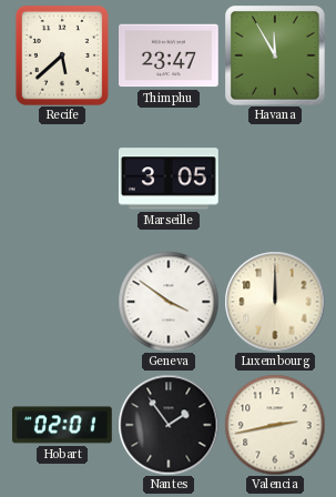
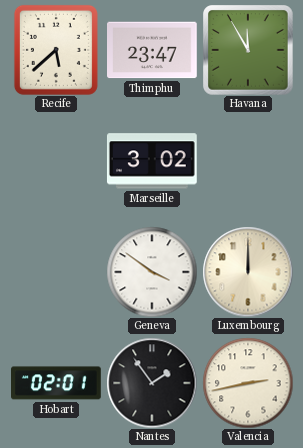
Marseille: 3:05 -> 3:02 (152, 161)
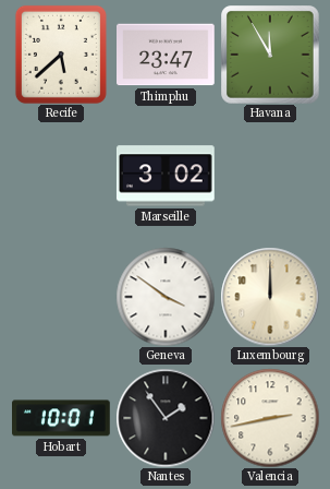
Hobart: 02:01 -> 10:01 (62, 418)
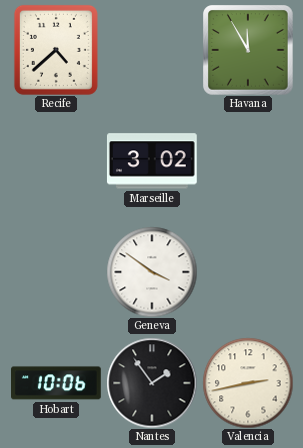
Recife: 5:38 -> 4:38 (56, 50)
Thimphu: 23:47 -> none (167, 55)
Luxembourg: 12:00 -> none (270, 297)
Hobart: 10:01 -> 10:06 (57, 383)
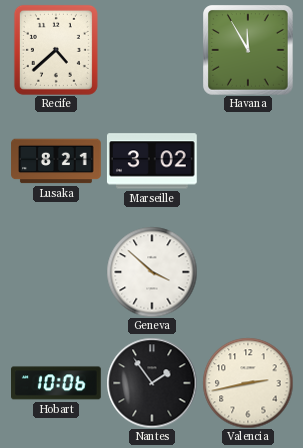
Lusaka: none -> 8:21 (56, 161)
Geneva: 3:51 -> 3:52 (152, 272)
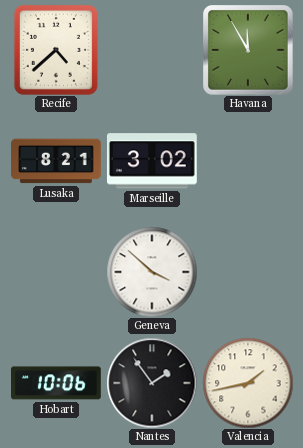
Valencia: 2:43 -> 1:43 (248, 383)
